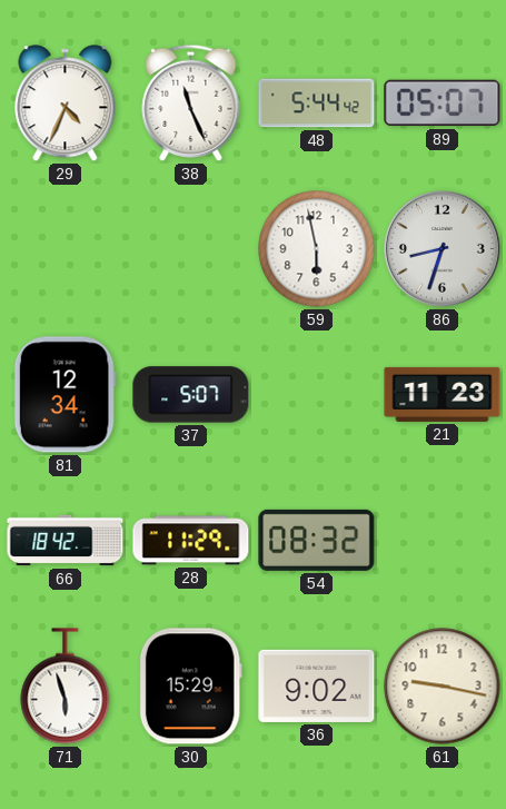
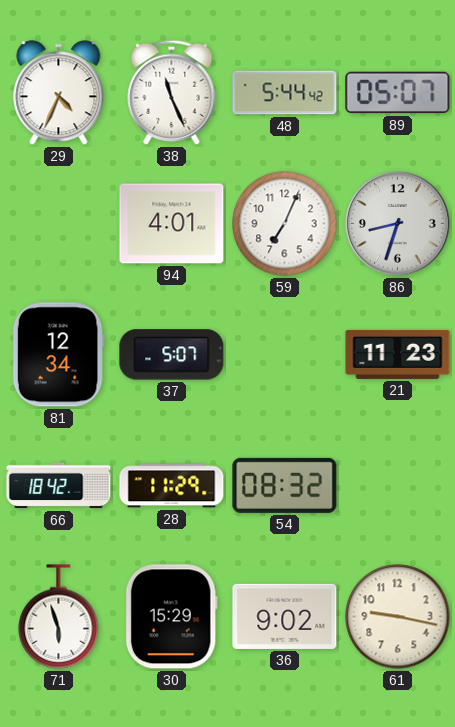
94: none -> 4:01 (172, 224)
59: 5:58 -> 7:04 (285, 224)
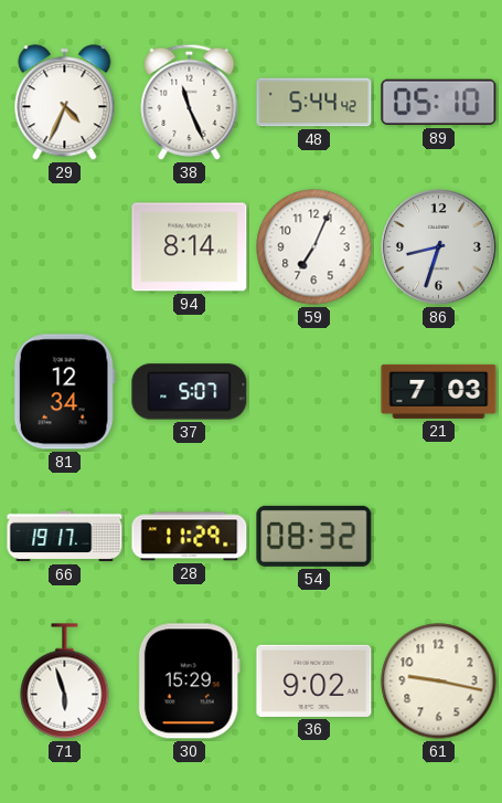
89: 05:07 -> 05:10 (439, 103)
94: 4:01 -> 8:14 (190, 247)
21: 11:23 -> 7:03 (439, 391)
66: 18:42 -> 19:17 (65, 537)
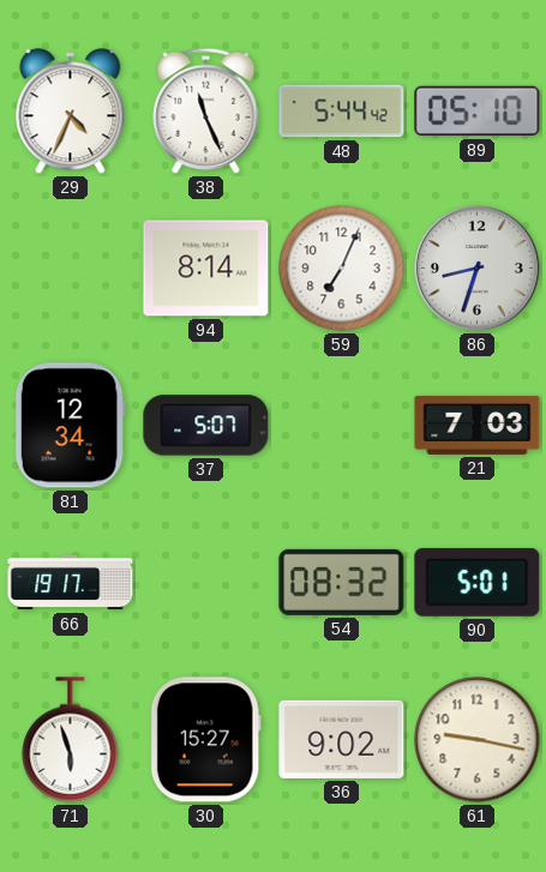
28: 11:29 -> none (190, 537)
90: none -> 5:01 (478, 582)
30: 15:29 -> 15:27 (205, 740)
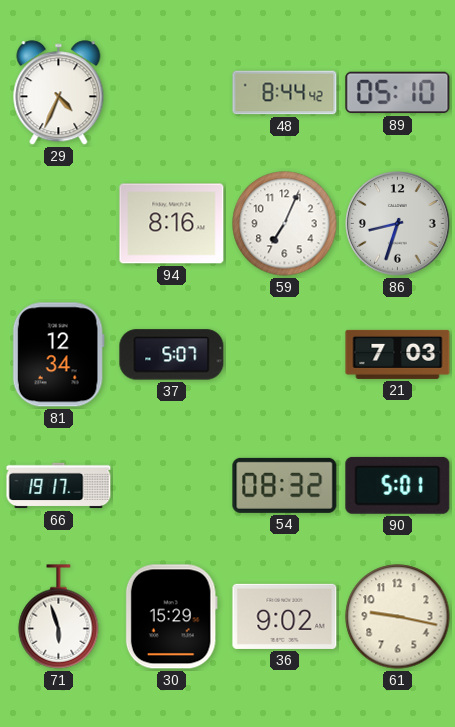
38: 11:26 -> none (206, 110)
48: 5:44 -> 8:44 (285, 93)
94: 8:14 -> 8:16 (172, 224)
30: 15:27 -> 15:29 (171, 617)
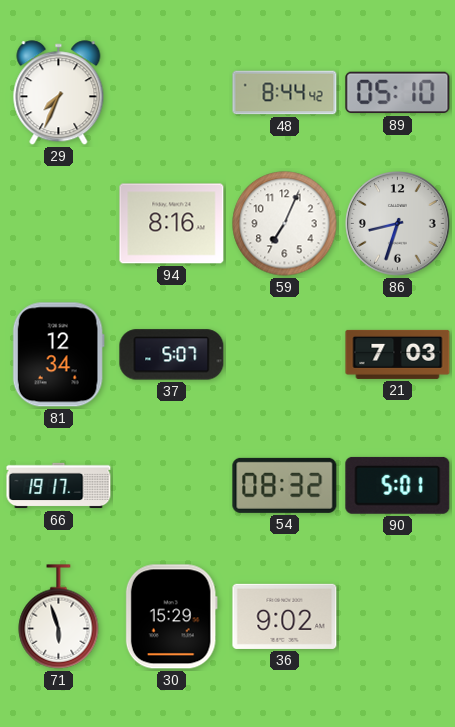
29: 4:34 -> 7:34 (59, 93)
61: 9:17 -> none (398, 617)
